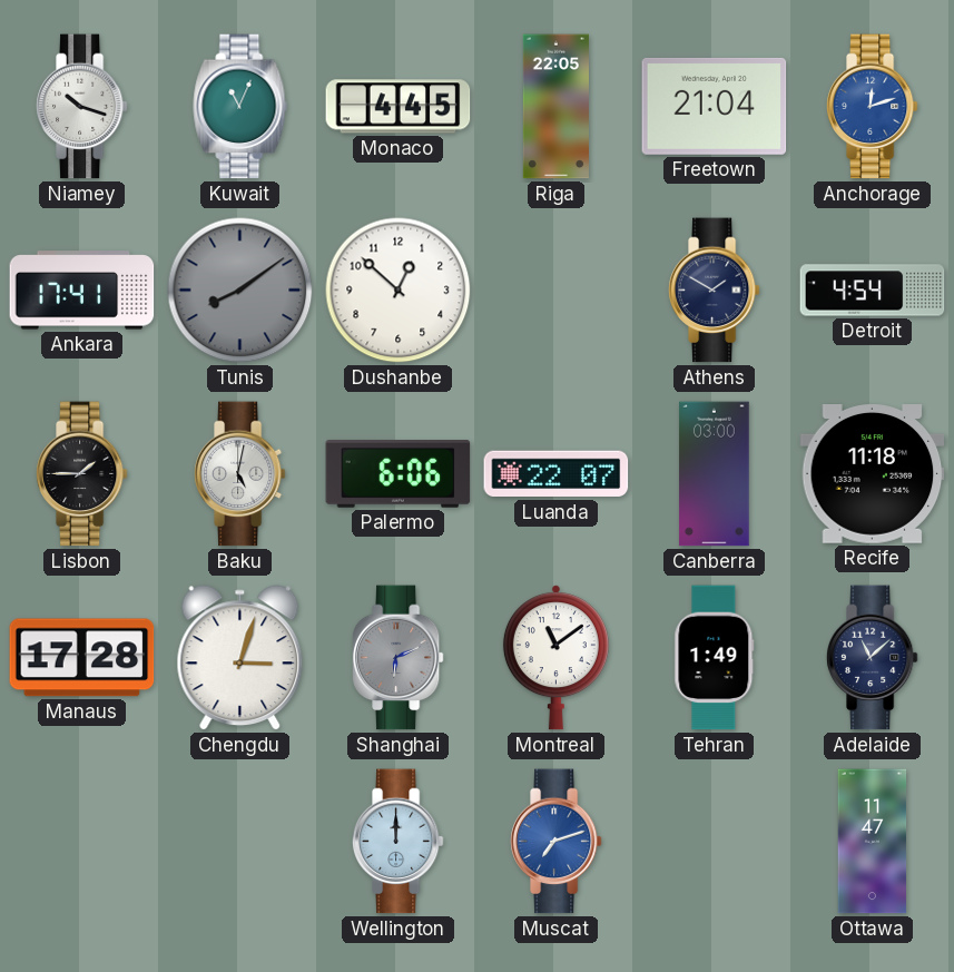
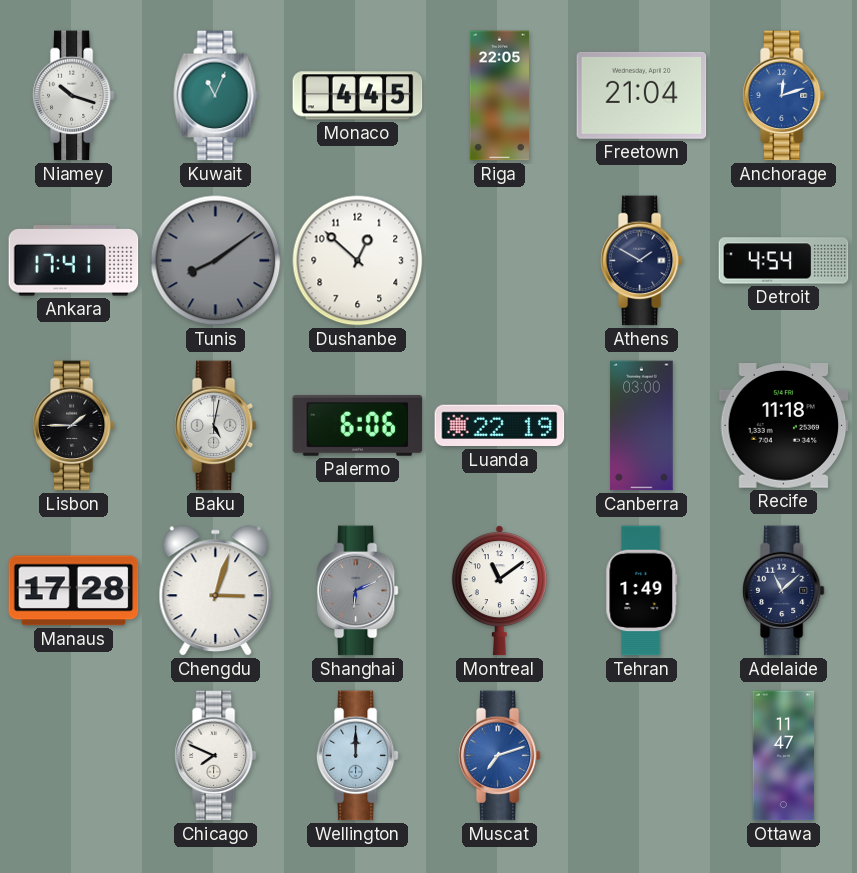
Luanda: 22:07 -> 22:19 (500, 426)
Chicago: none -> 7:49 (215, 756)
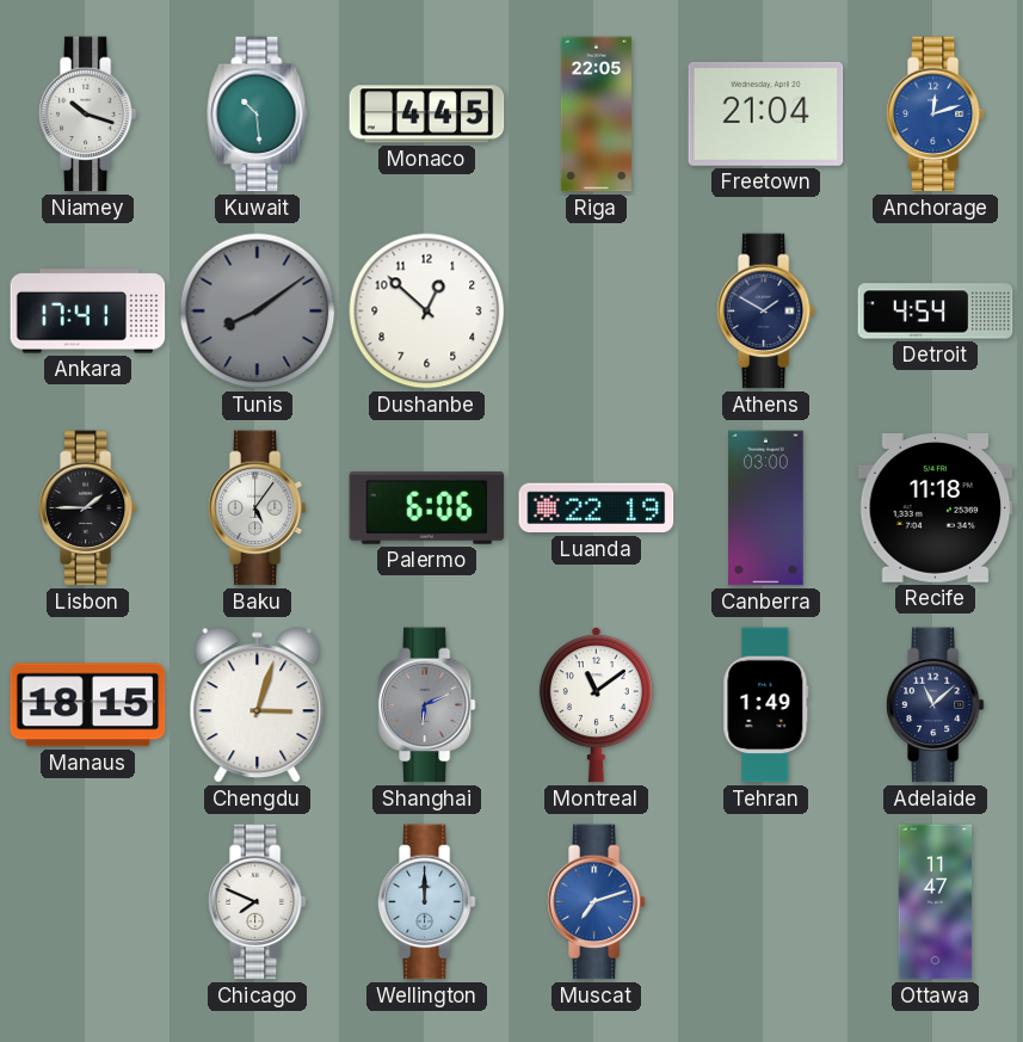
Kuwait: 11:04 -> 10:29 (258, 115)
Baku: 5:02 -> 5:06 (257, 508)
Manaus: 17:28 -> 18:15 (88, 705)
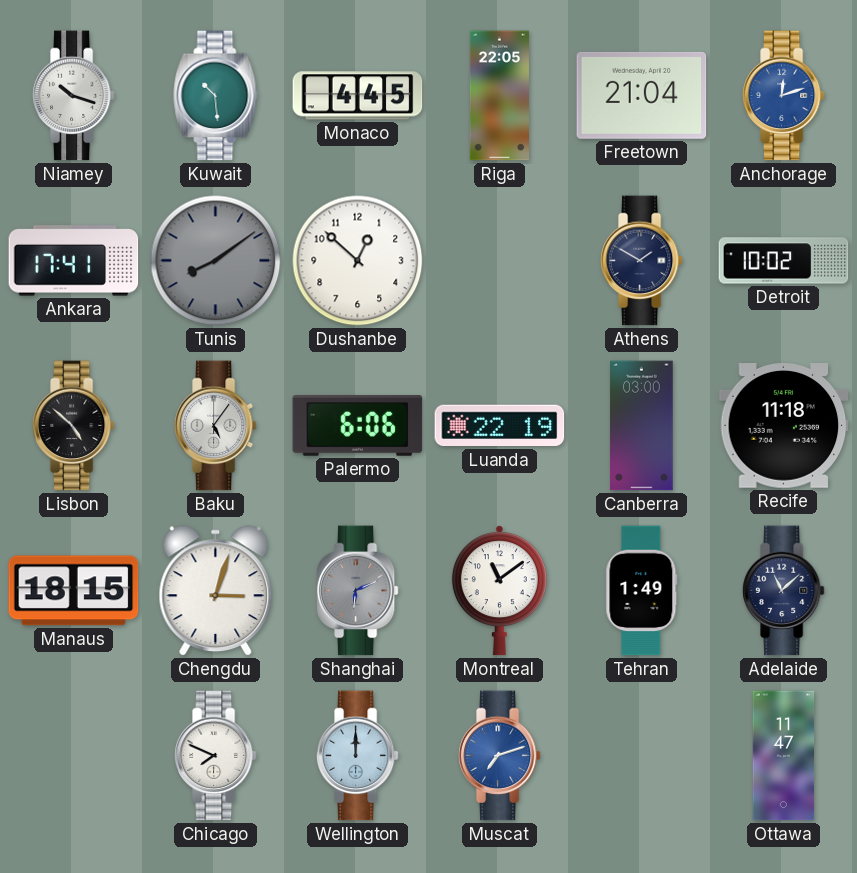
Detroit: 4:54 -> 10:02 (784, 261)
Lisbon: 1:45 -> 4:52 (73, 426)
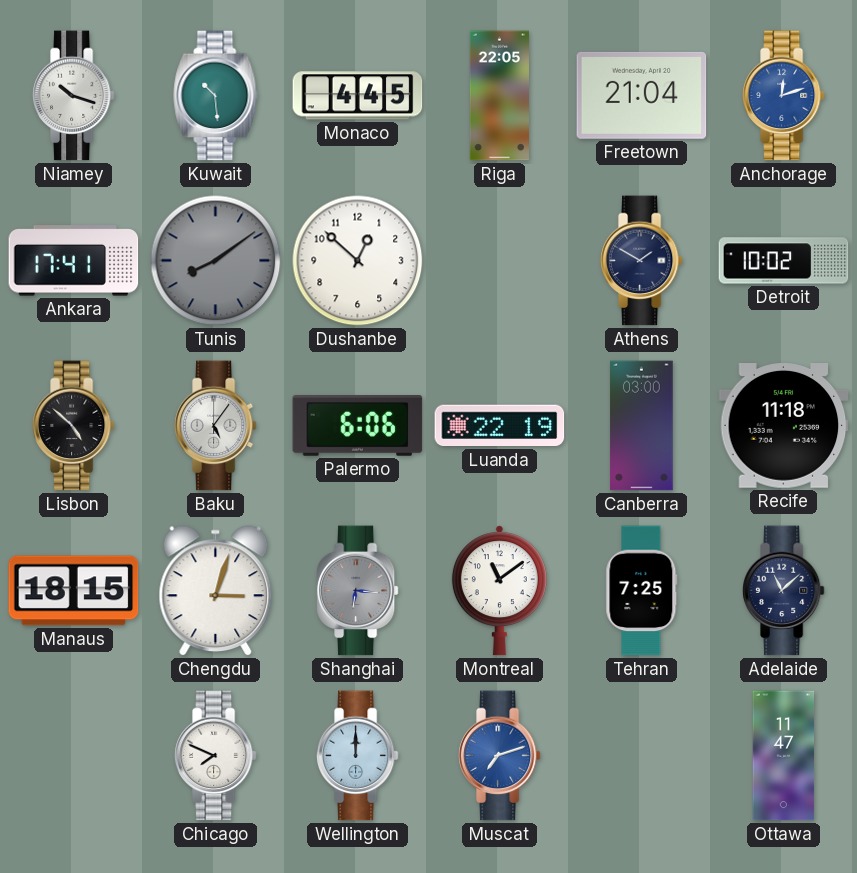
Shanghai: 6:11 -> 6:16 (357, 591)
Tehran: 1:49 -> 7:25 (642, 591)
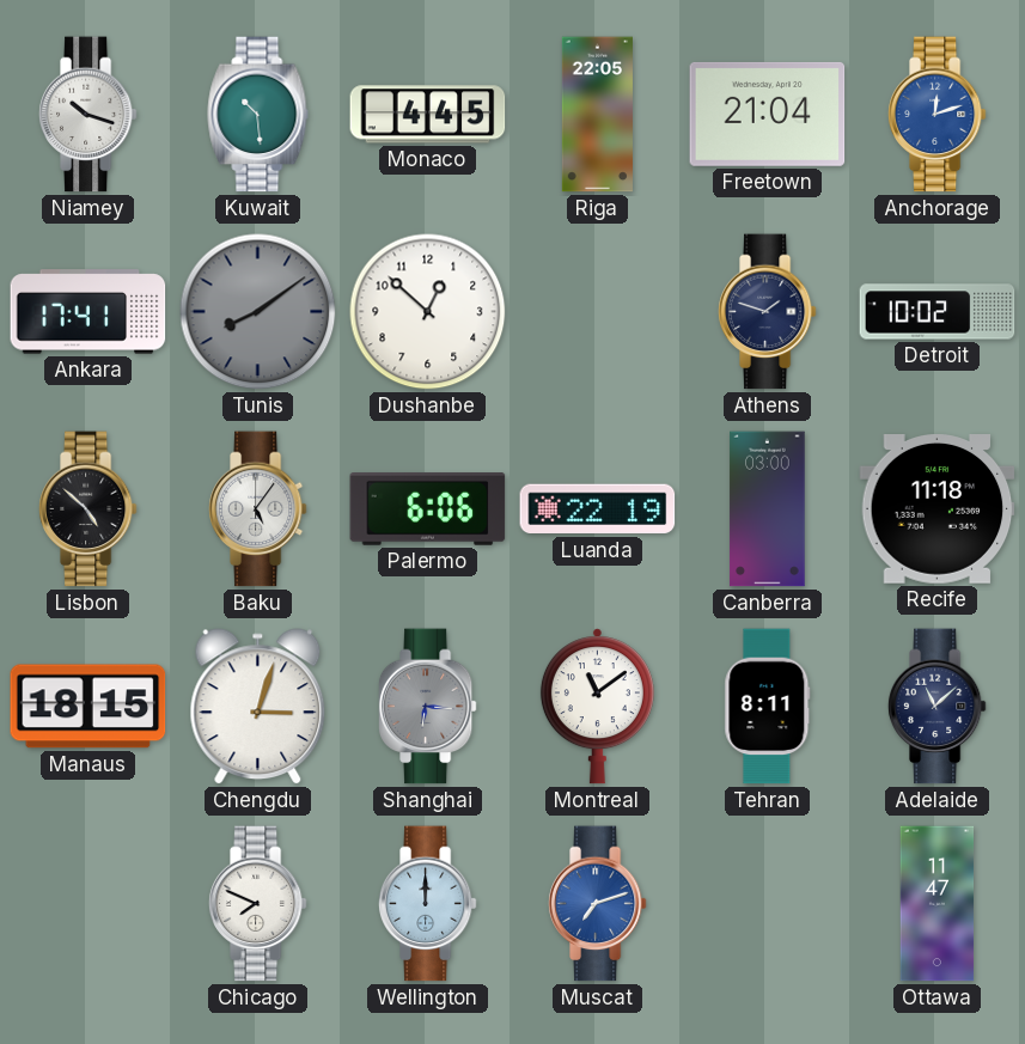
Athens: 1:50 -> 1:48 (767, 312)
Tehran: 7:25 -> 8:11 (768, 707)
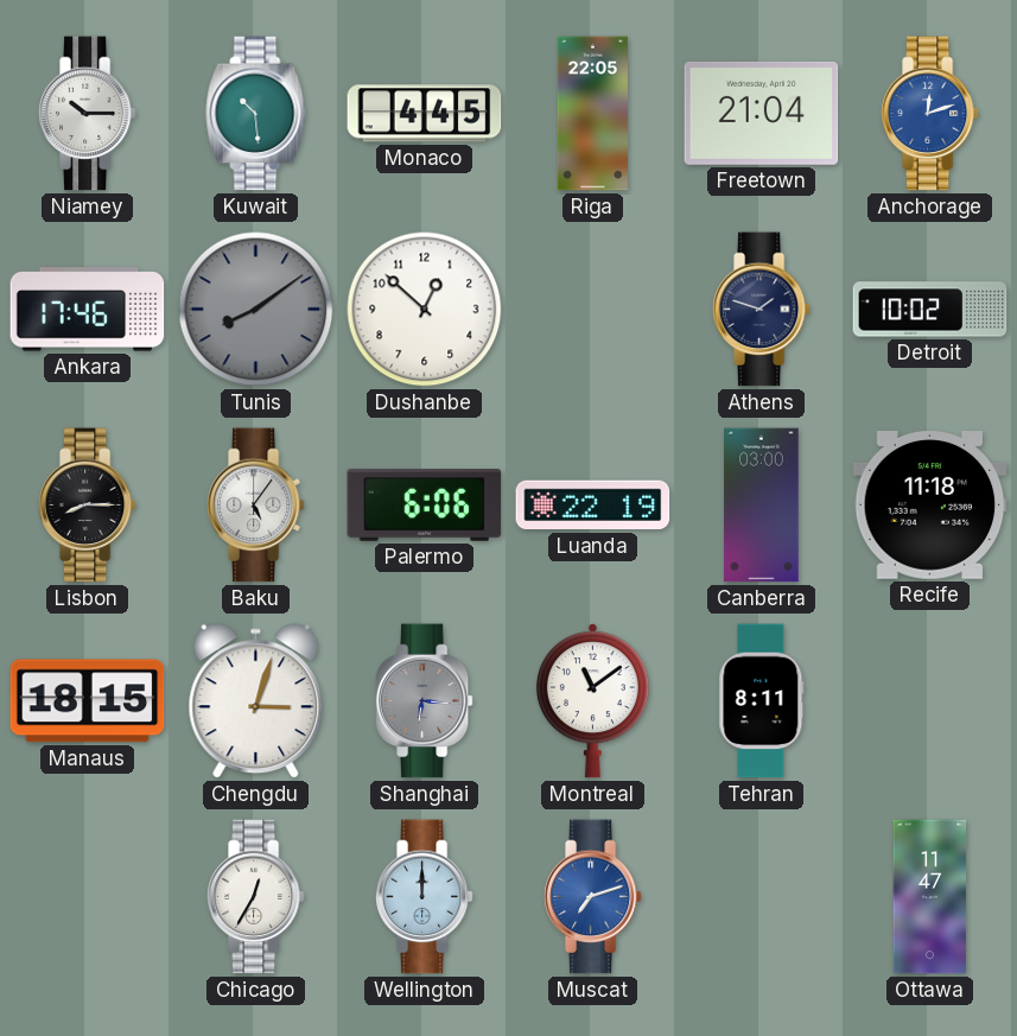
Niamey: 10:18 -> 10:15 (87, 114)
Ankara: 17:41 -> 17:46 (88, 310)
Lisbon: 4:52 -> 8:15 (87, 506)
Adelaide: 11:08 -> none (936, 707)
Chicago: 7:49 -> 12:35 (255, 897)
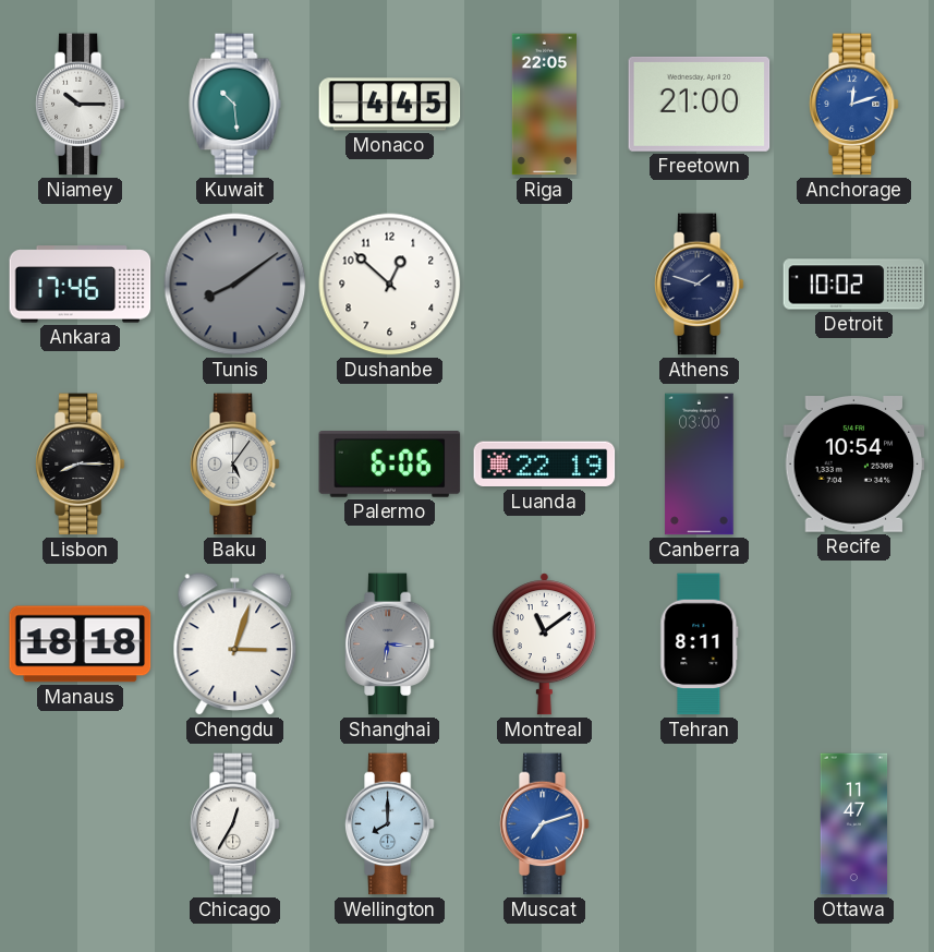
Freetown: 21:04 -> 21:00 (700, 104)
Recife: 11:18 -> 10:54 (854, 465)
Manaus: 18:15 -> 18:18 (81, 644)
Wellington: 12:00 -> 8:00 (389, 824)
